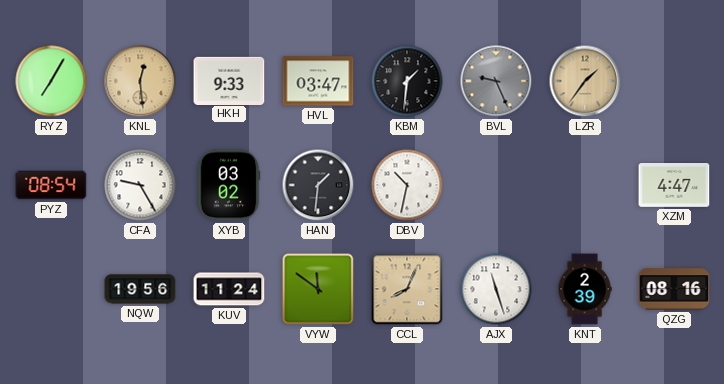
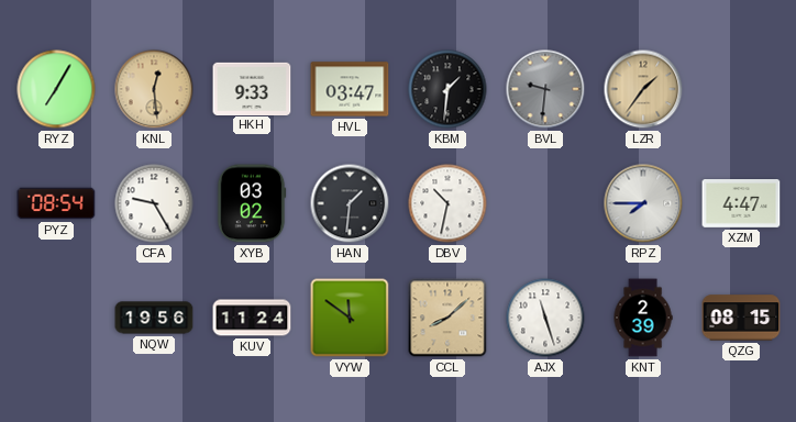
BVL: 9:26 -> 9:31 (545, 89)
RPZ: none -> 7:45 (643, 203)
CCL: 8:04 -> 8:08 (447, 318)
QZG: 08:16 -> 08:15 (741, 318)
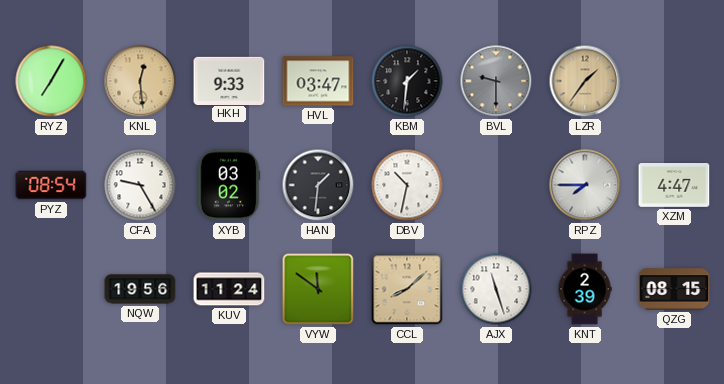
BVL: 9:31 -> 9:30 (496, 81)
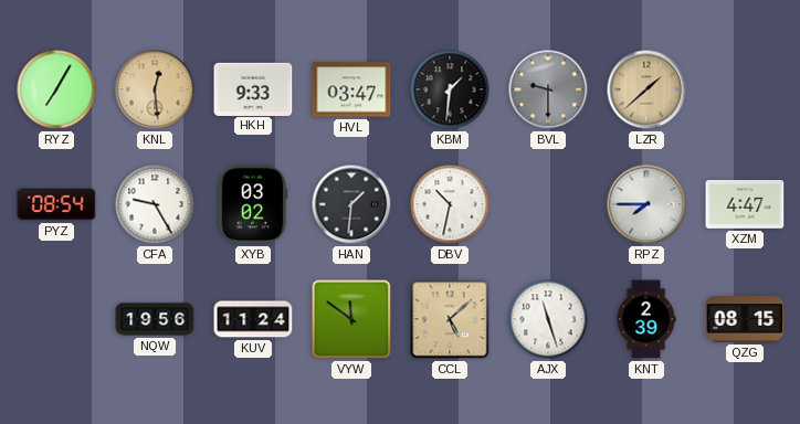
LZR: 1:36 -> 1:38 (646, 89)
CCL: 8:08 -> 5:08 (450, 319)
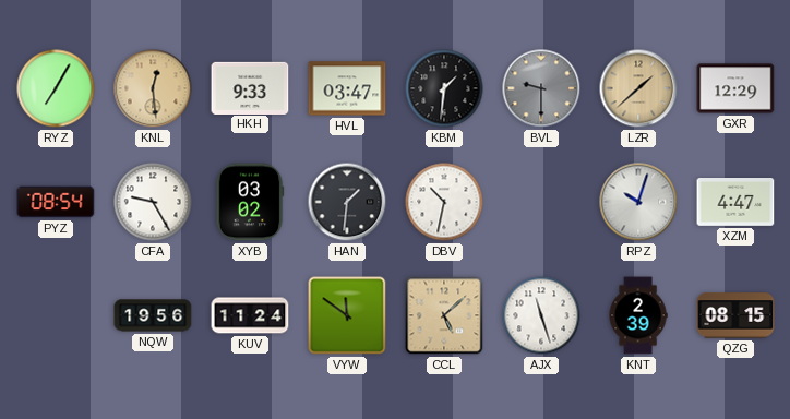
GXR: none -> 12:29 (735, 88)
RPZ: 7:45 -> 10:03 (638, 202)
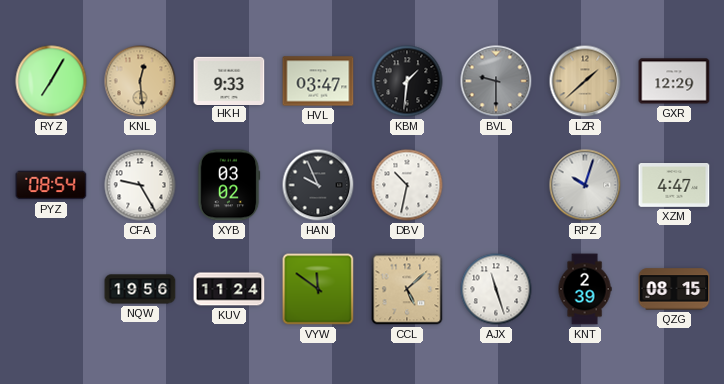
HAN: 1:31 -> 9:56 (318, 185)
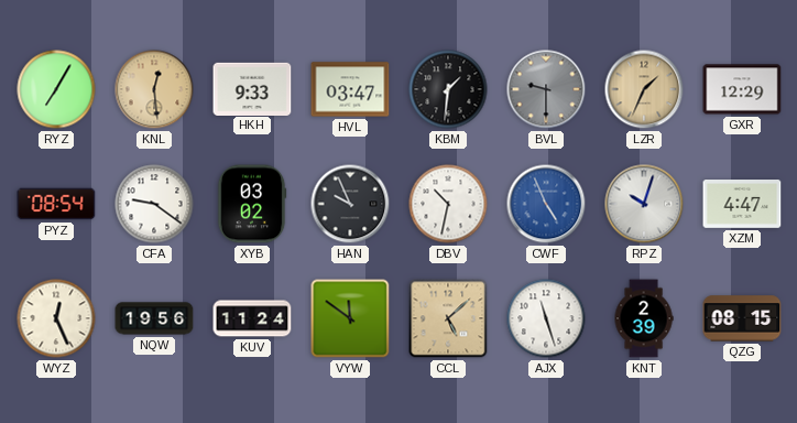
LZR: 1:38 -> 1:34 (644, 89)
CFA: 9:25 -> 9:21 (154, 204)
CWF: none -> 4:56 (546, 204)
WYZ: none -> 12:26 (56, 318)
